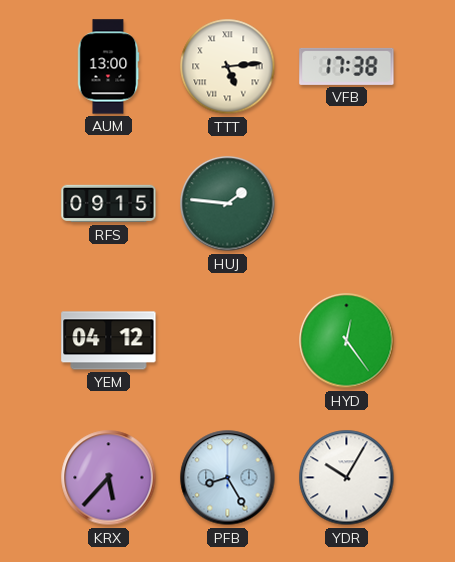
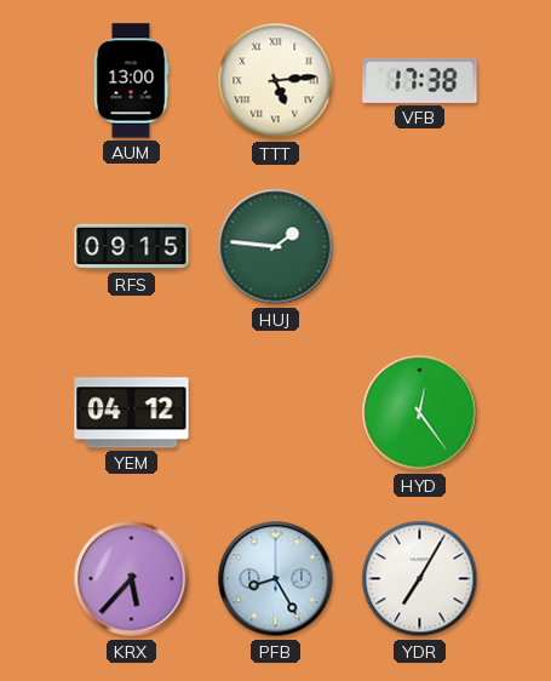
YDR: 10:05 -> 7:05 (420, 579)
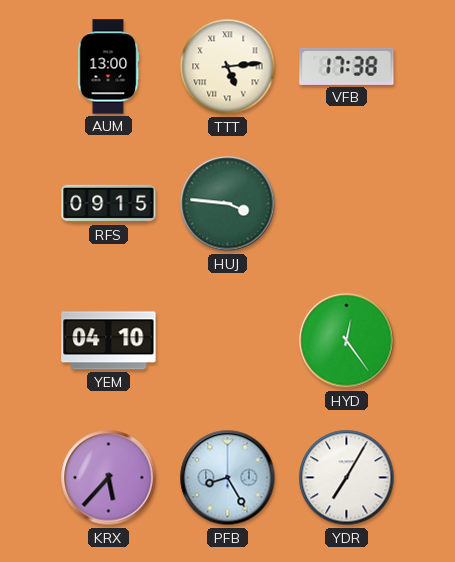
HUJ: 1:46 -> 3:46 (228, 204)
YEM: 04:12 -> 04:10 (109, 341)
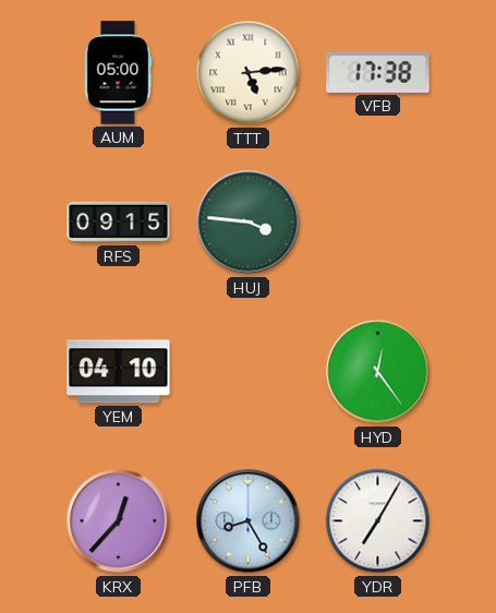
AUM: 13:00 -> 05:00 (118, 73)
KRX: 5:37 -> 12:37 (119, 521)
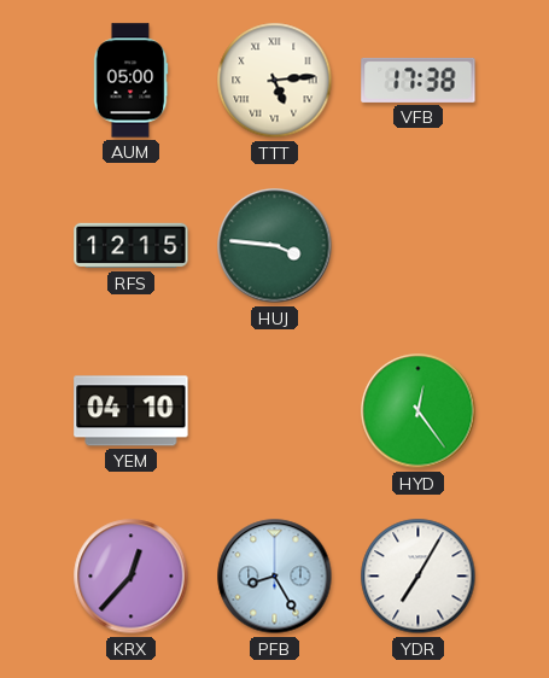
RFS: 09:15 -> 12:15 (132, 246)
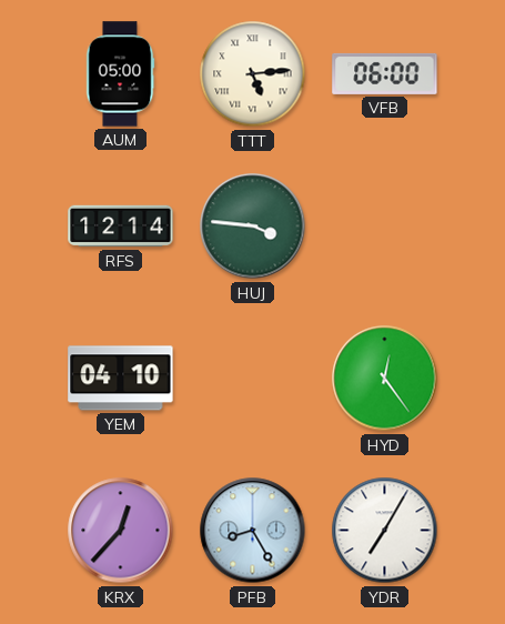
VFB: 17:38 -> 06:00 (385, 73)
RFS: 12:15 -> 12:14 (121, 227)
